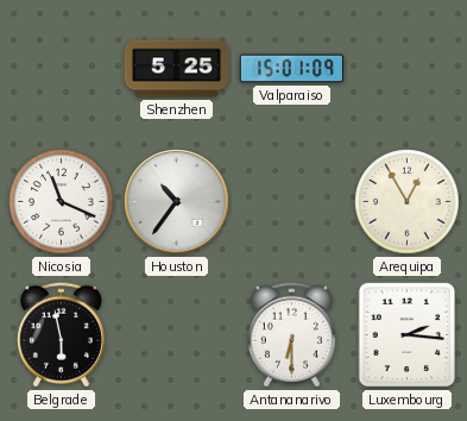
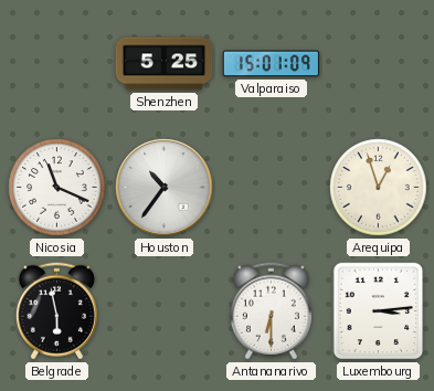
Arequipa: 12:55 -> 12:57 (379, 188)
Luxembourg: 2:16 -> 3:14 (379, 311)
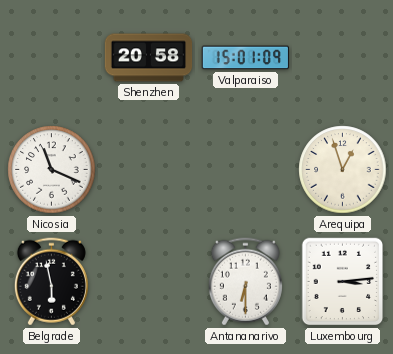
Shenzhen: 5:25 -> 20:58 (149, 58)
Houston: 10:36 -> none (165, 188)
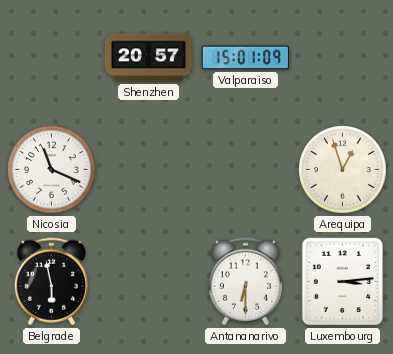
Shenzhen: 20:58 -> 20:57 (149, 58)
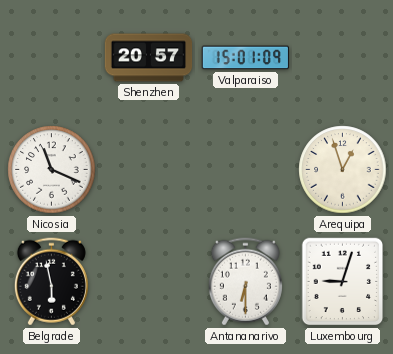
Luxembourg: 3:14 -> 9:03 (343, 282)
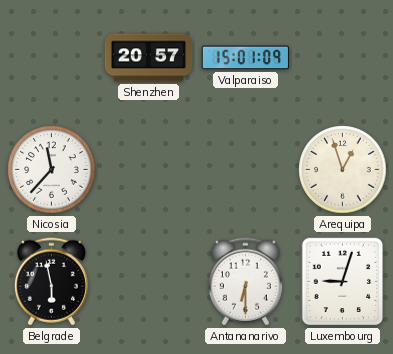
Nicosia: 11:19 -> 11:37 (52, 170)
